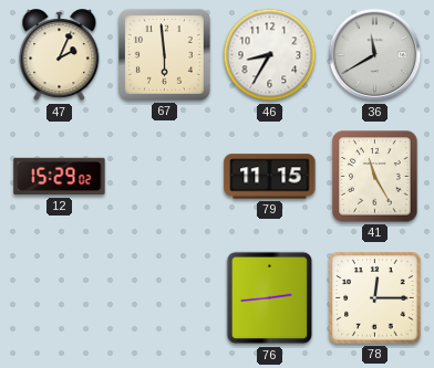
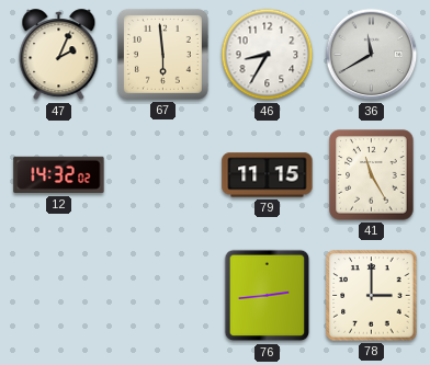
12: 15:29 -> 14:32 (59, 175)
78: 12:15 -> 3:00 (372, 296)
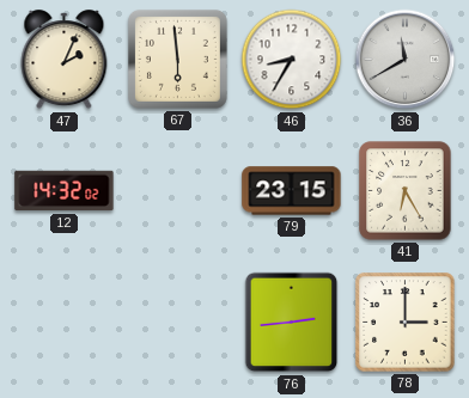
79: 11:15 -> 23:15 (292, 191)
41: 11:25 -> 6:25 (406, 191)
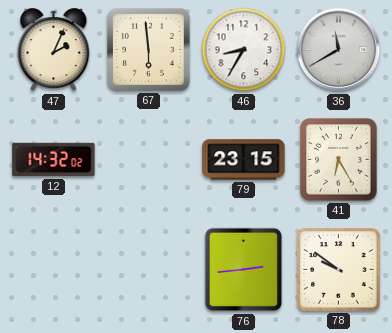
78: 3:00 -> 9:51 (339, 270)
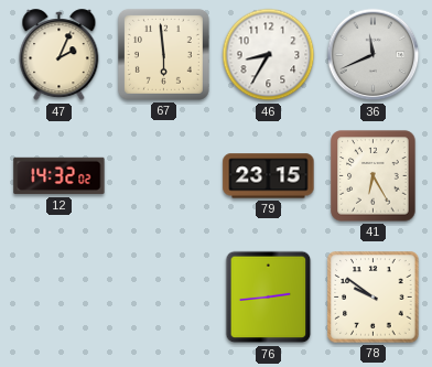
36: 11:40 -> 11:41 (374, 55)
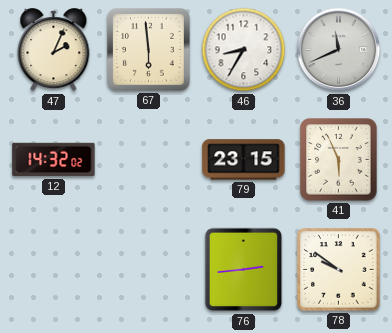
41: 6:25 -> 5:56 (339, 160)
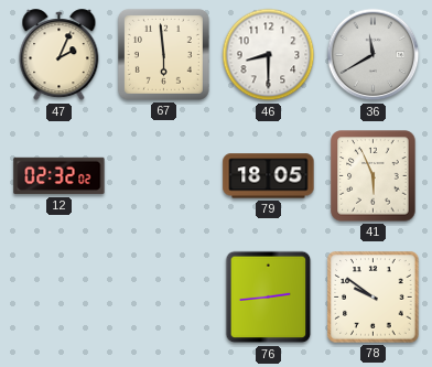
46: 8:35 -> 8:30 (269, 55)
36: 11:41 -> 11:40 (374, 55)
12: 14:32 -> 02:32 (60, 176)
79: 23:15 -> 18:05 (269, 176)
